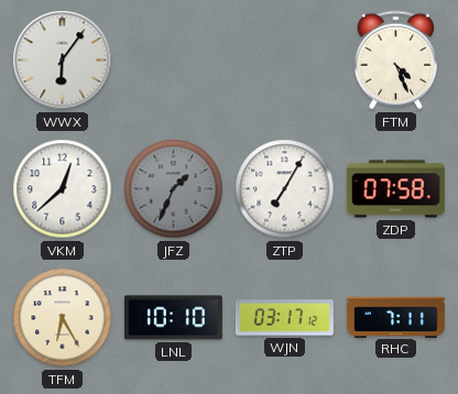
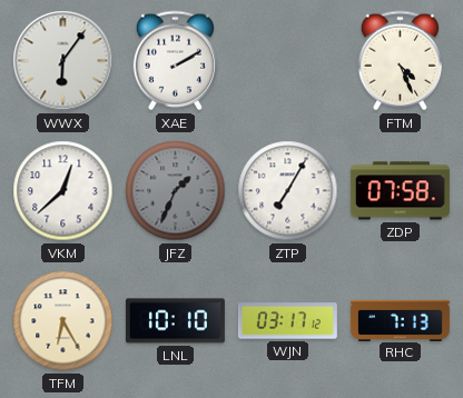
XAE: none -> 2:10 (175, 61)
RHC: 7:11 -> 7:13 (400, 320)
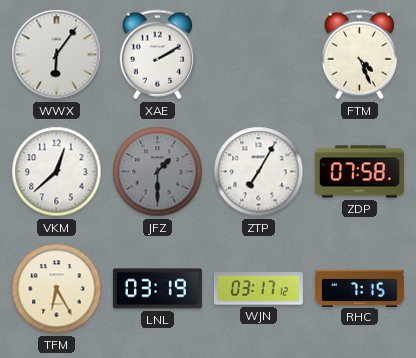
JFZ: 1:34 -> 1:30 (158, 172)
LNL: 10:10 -> 03:19 (157, 289)
RHC: 7:13 -> 7:15 (359, 288)
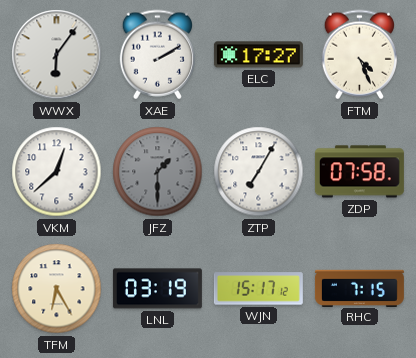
ELC: none -> 17:27 (258, 55)
WJN: 03:17 -> 15:17 (258, 289)
